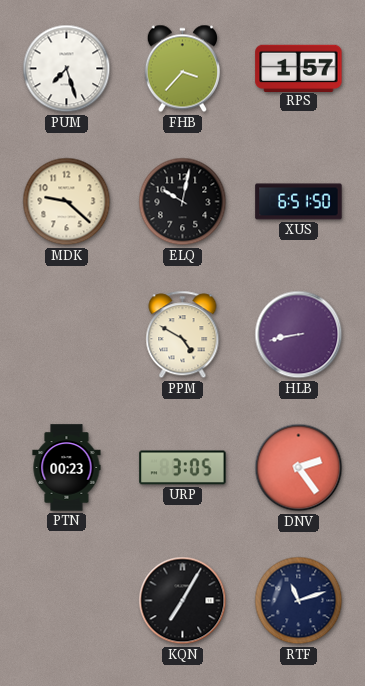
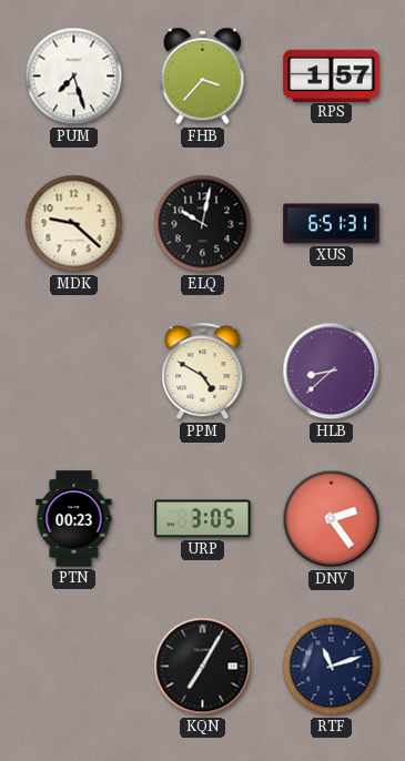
XUS: 6:51:50 -> 6:51:31 (332, 224)
HLB: 8:43 -> 8:38 (332, 372)
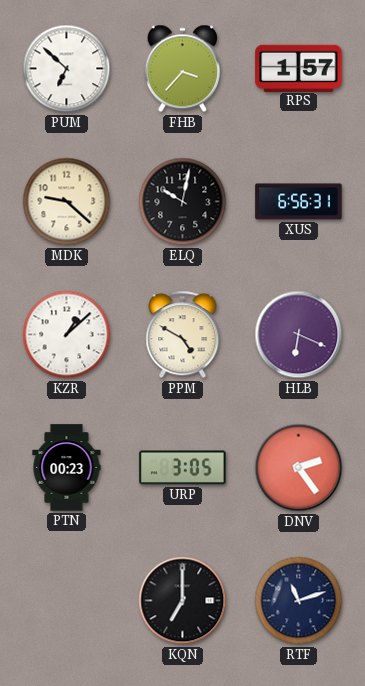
PUM: 7:27 -> 6:52 (67, 69)
XUS: 6:51 -> 6:56 (299, 202)
KZR: none -> 1:08 (67, 335)
HLB: 8:38 -> 6:19 (299, 335)
KQN: 7:05 -> 7:00 (183, 601)
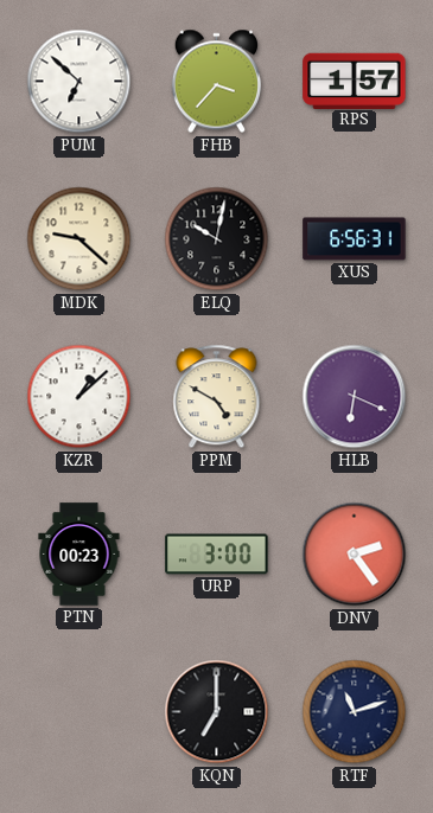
URP: 3:05 -> 3:00 (217, 555)
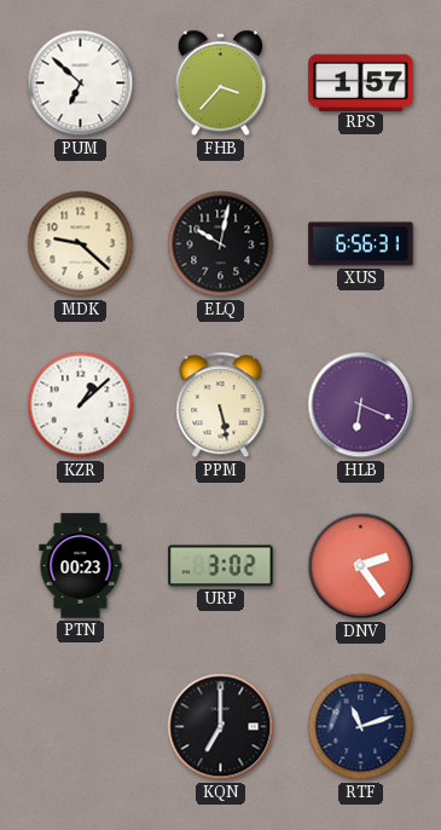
PPM: 4:50 -> 5:28 (221, 405)
URP: 3:00 -> 3:02 (221, 566)
